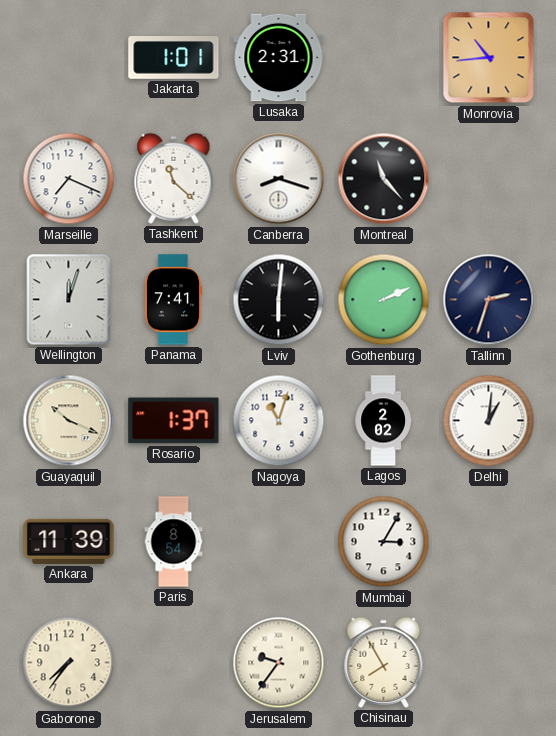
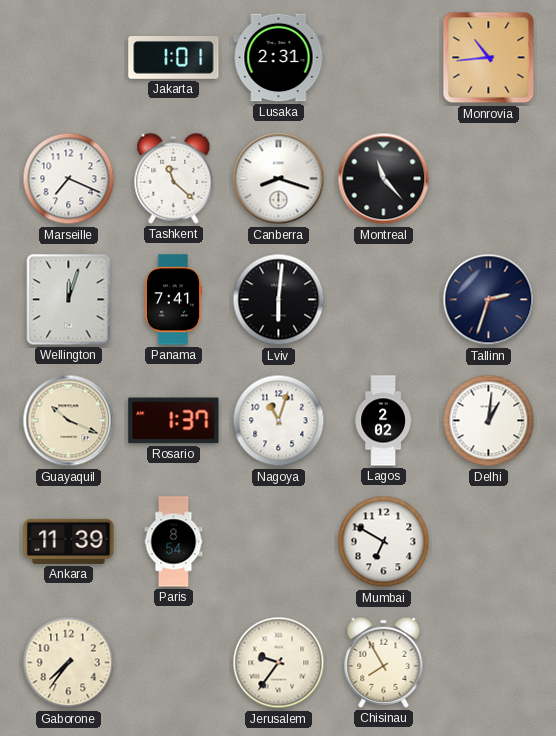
Gothenburg: 2:11 -> none (384, 300)
Mumbai: 3:05 -> 6:50 (384, 542)
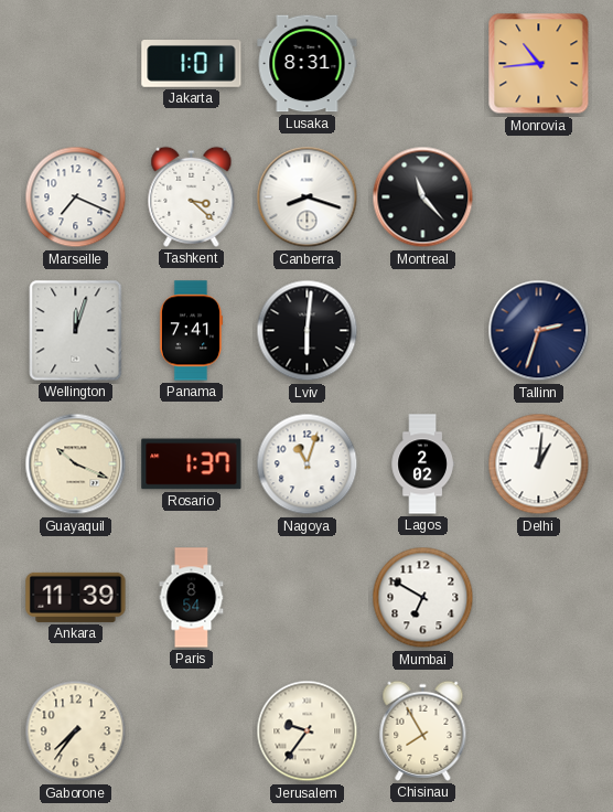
Lusaka: 2:31 -> 8:31 (308, 64)
Tashkent: 11:22 -> 3:22 (192, 196)
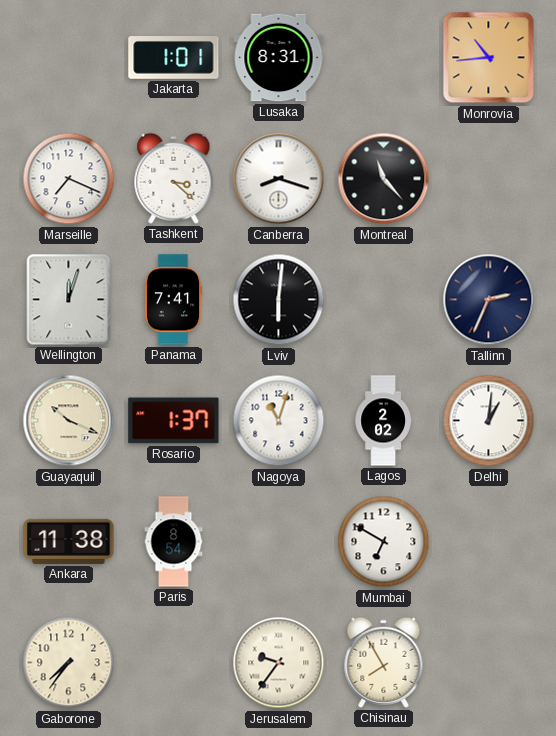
Tallinn: 2:33 -> 2:34 (489, 300)
Ankara: 11:39 -> 11:38 (69, 541)
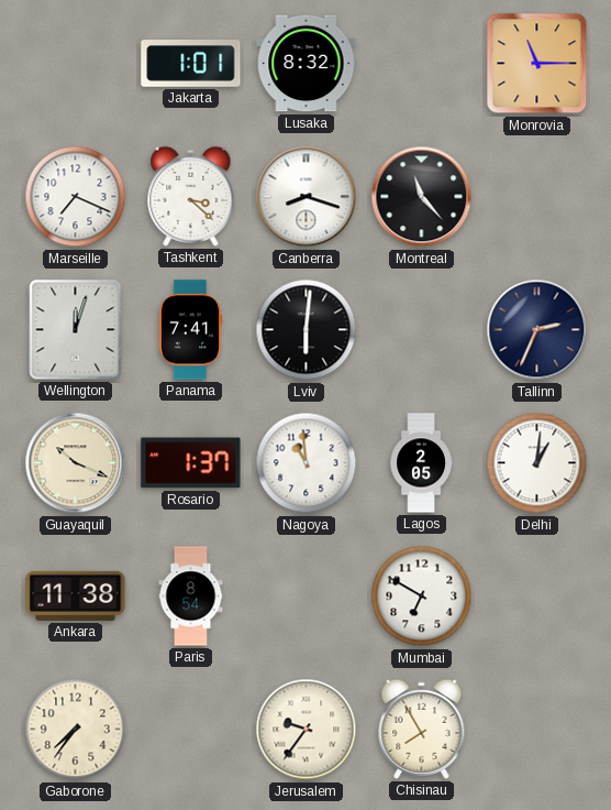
Lusaka: 8:31 -> 8:32 (307, 64)
Monrovia: 10:44 -> 11:15 (537, 64)
Nagoya: 11:03 -> 10:59 (307, 463)
Lagos: 2:02 -> 2:05 (421, 463)
